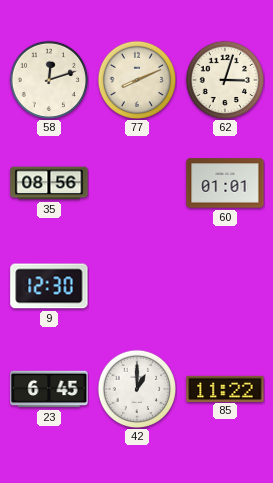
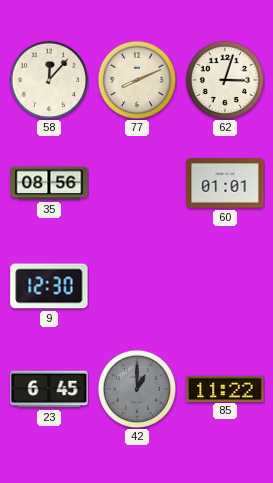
58: 12:12 -> 12:07 (48, 79)
42 dial: white -> grey (136, 388)
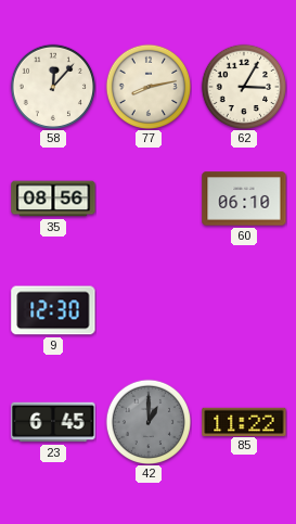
77: 8:11 -> 8:13 (147, 86)
62: 3:03 -> 3:05 (243, 86)
60: 01:01 -> 06:10 (244, 199)
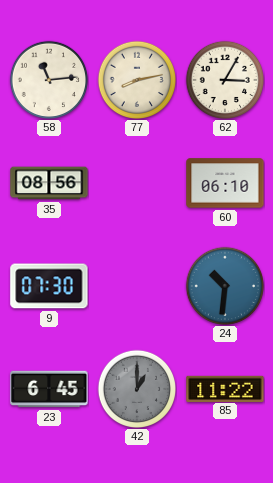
58: 12:07 -> 11:14 (48, 79)
9: 12:30 -> 07:30 (49, 286)
24: none -> 10:31 (224, 285)
